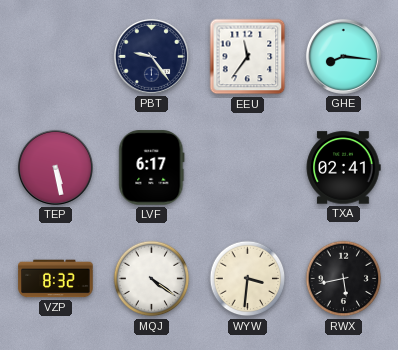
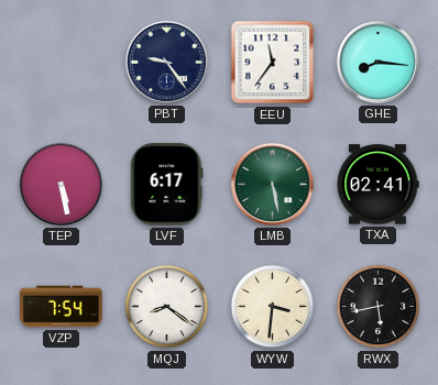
LMB: none -> 5:28 (272, 184)
VZP: 8:32 -> 7:54 (62, 307)
MQJ: 4:21 -> 8:21 (167, 307)
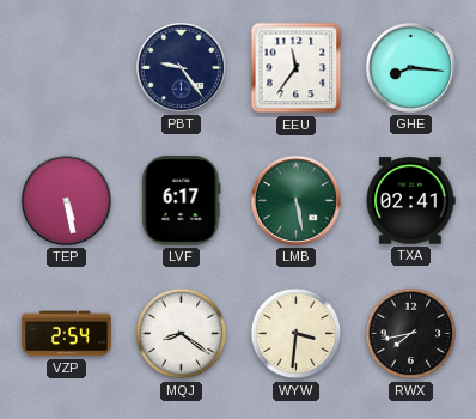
VZP: 7:54 -> 2:54 (67, 334)
RWX: 5:43 -> 7:43 (411, 334)
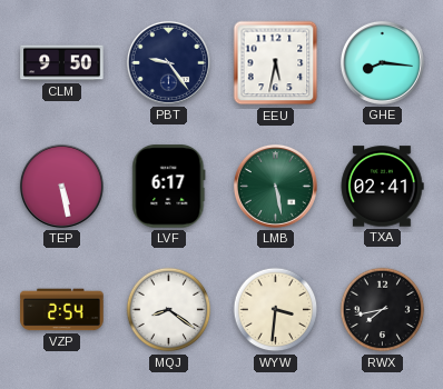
CLM: none -> 9:50 (62, 63)
EEU: 11:36 -> 5:32 (276, 63)
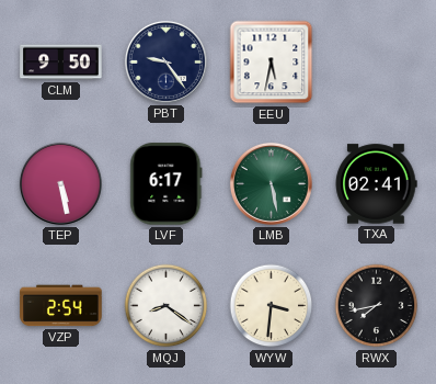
GHE: 8:16 -> none (382, 62)
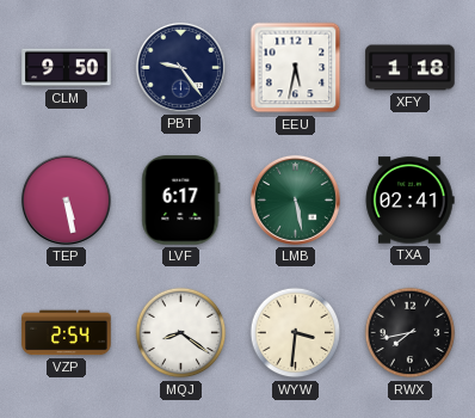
XFY: none -> 1:18 (411, 68)
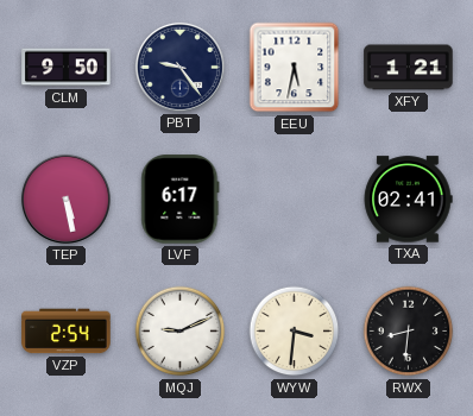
XFY: 1:18 -> 1:21 (409, 68)
LMB: 5:28 -> none (295, 199)
MQJ: 8:21 -> 9:11 (181, 332)
RWX: 7:43 -> 8:31 (409, 332)
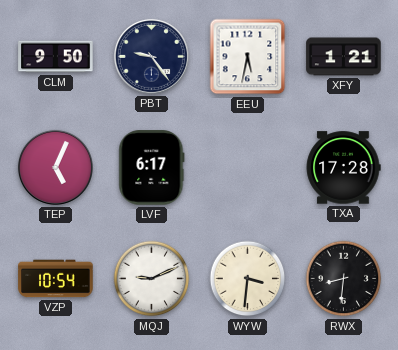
TEP: 5:28 -> 5:04 (55, 167)
TXA: 02:41 -> 17:28 (343, 168)
VZP: 2:54 -> 10:54 (56, 279)
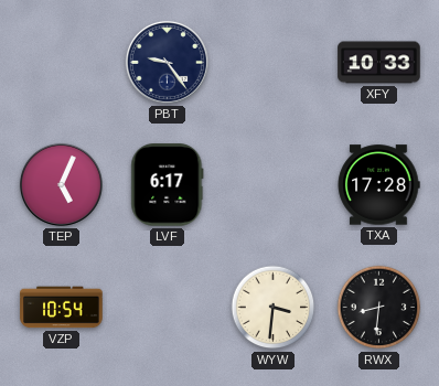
CLM: 9:50 -> none (56, 57)
EEU: 5:32 -> none (248, 57)
XFY: 1:21 -> 10:33 (379, 63)
MQJ: 9:11 -> none (152, 279)
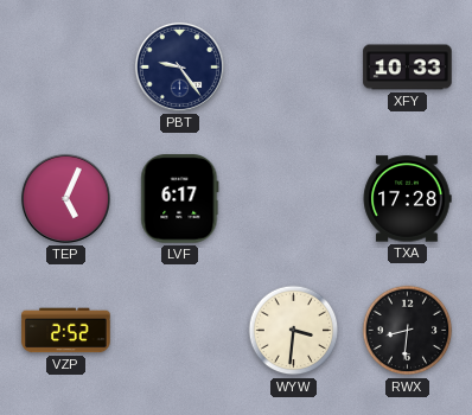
VZP: 10:54 -> 2:52 (66, 331)
